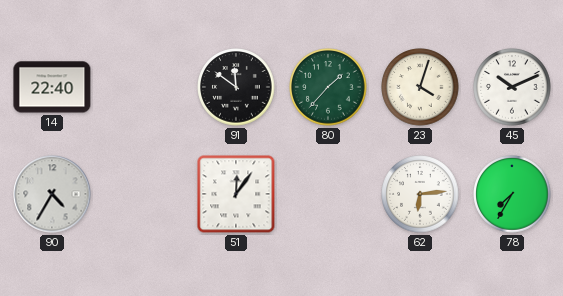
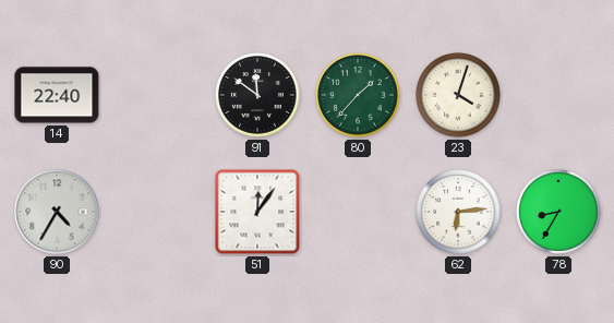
45: 10:11 -> none (512, 87)
78: 7:35 -> 8:35 (558, 212)
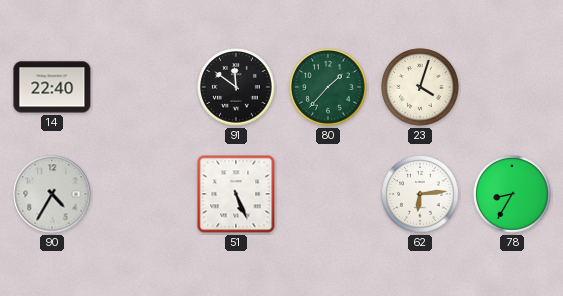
51: 12:06 -> 5:26 (236, 194)
